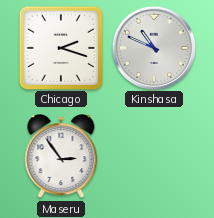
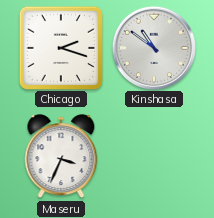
Kinshasa: 10:49 -> 10:51 (153, 47)
Maseru: 2:54 -> 3:34 (61, 157)
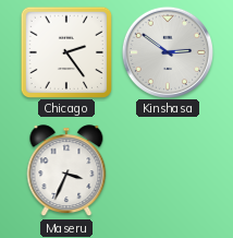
Chicago: 2:18 -> 2:24 (65, 51)
Kinshasa: 10:51 -> 2:51 (167, 51)
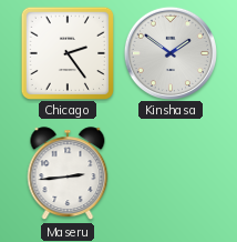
Kinshasa: 2:51 -> 1:51 (169, 52)
Maseru: 3:34 -> 2:44 (68, 174)
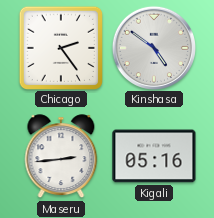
Kinshasa: 1:51 -> 4:51 (153, 47)
Kigali: none -> 05:16 (154, 156)
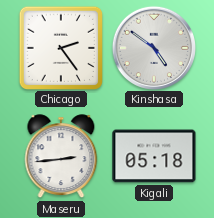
Kigali: 05:16 -> 05:18 (154, 156)
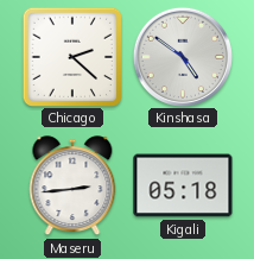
Chicago: 2:24 -> 2:22 (71, 56)
